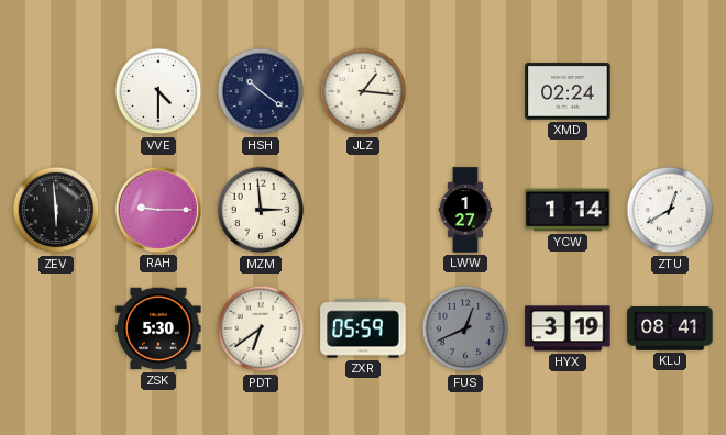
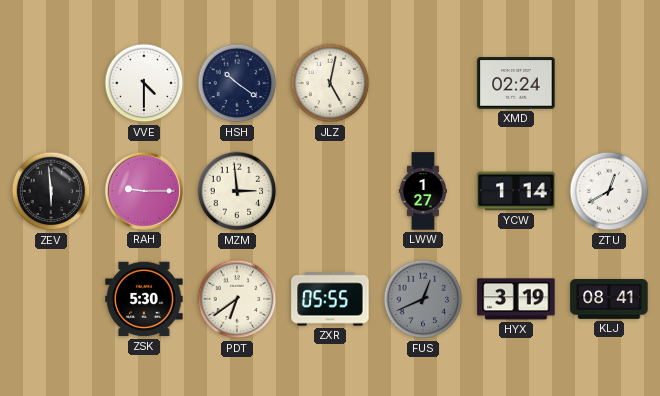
JLZ: 1:16 -> 5:02 (330, 83)
ZXR: 05:59 -> 05:55 (330, 299)
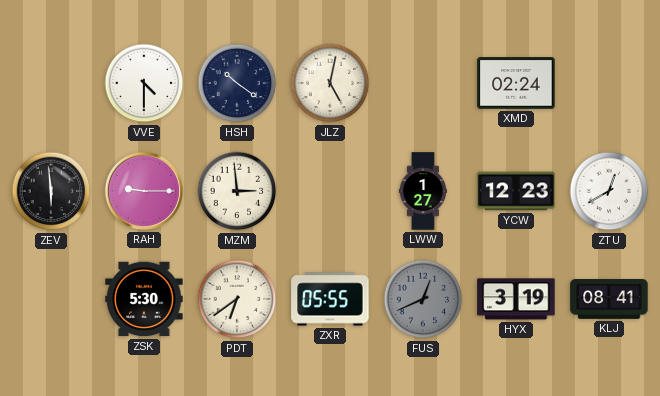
YCW: 1:14 -> 12:23 (516, 191)
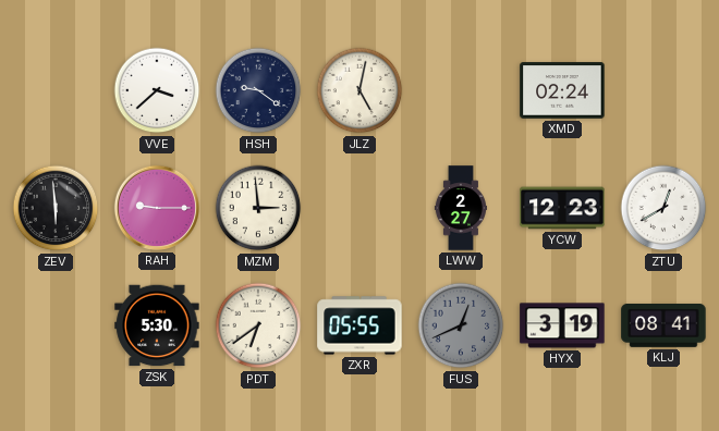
VVE: 4:30 -> 3:38 (157, 90)
HSH: 10:21 -> 9:21 (258, 90)
LWW: 1:27 -> 2:27 (460, 208)
